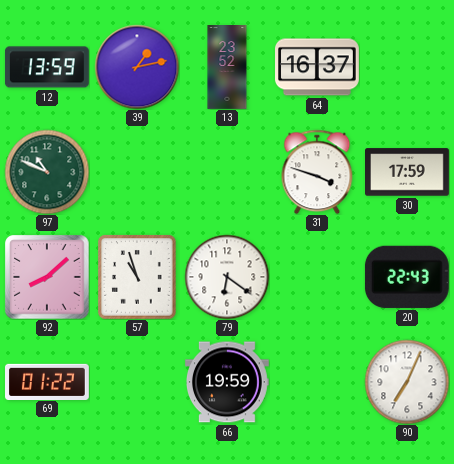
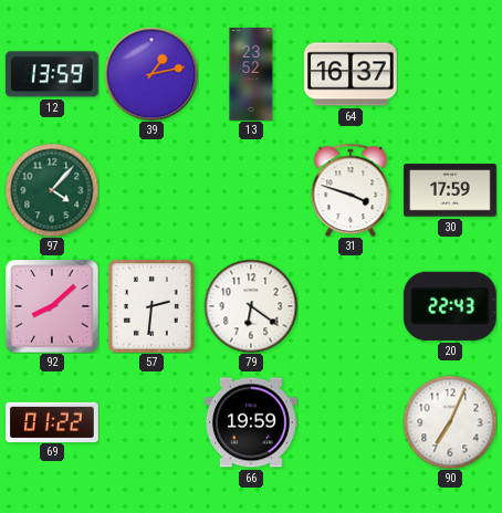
97: 10:49 -> 4:07 (52, 190)
57: 10:57 -> 2:31 (151, 306)
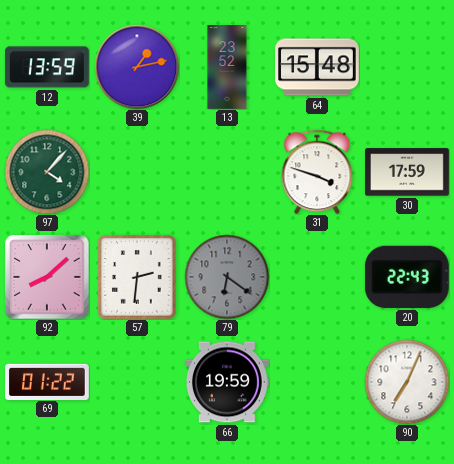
64: 16:37 -> 15:48 (318, 67)
79 dial: white -> grey (227, 277)
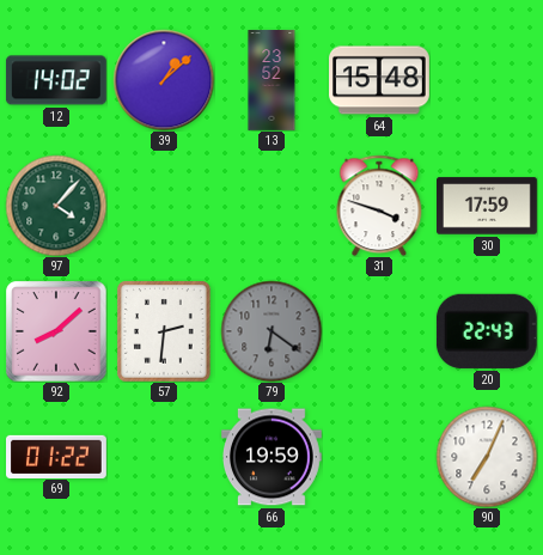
12: 13:59 -> 14:02 (56, 80)
39: 1:13 -> 1:08 (164, 80)
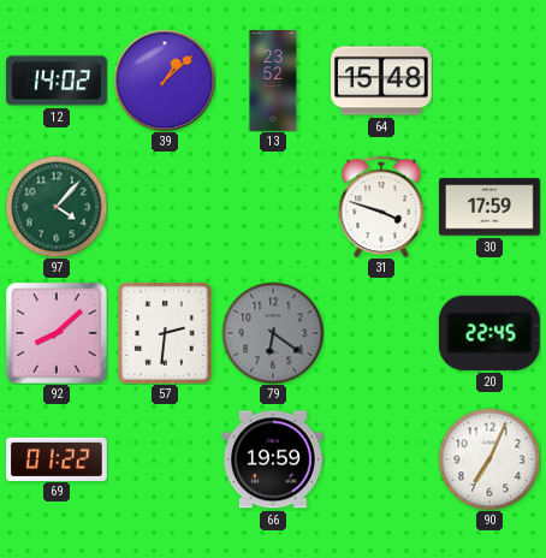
20: 22:43 -> 22:45 (489, 333)
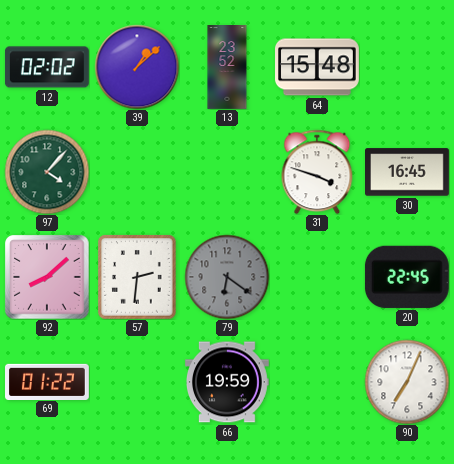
12: 14:02 -> 02:02 (47, 67)
30: 17:59 -> 16:45 (408, 172)
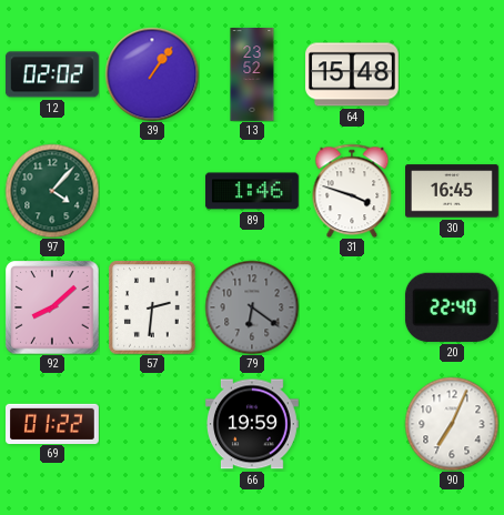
39: 1:08 -> 1:06 (152, 74)
89: none -> 1:46 (252, 191)
20: 22:45 -> 22:40 (452, 307)
